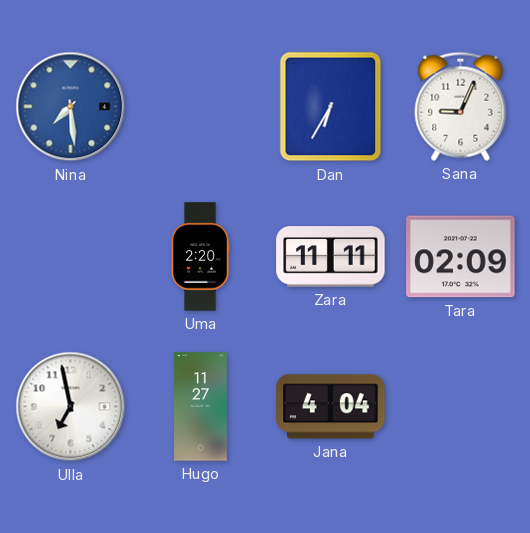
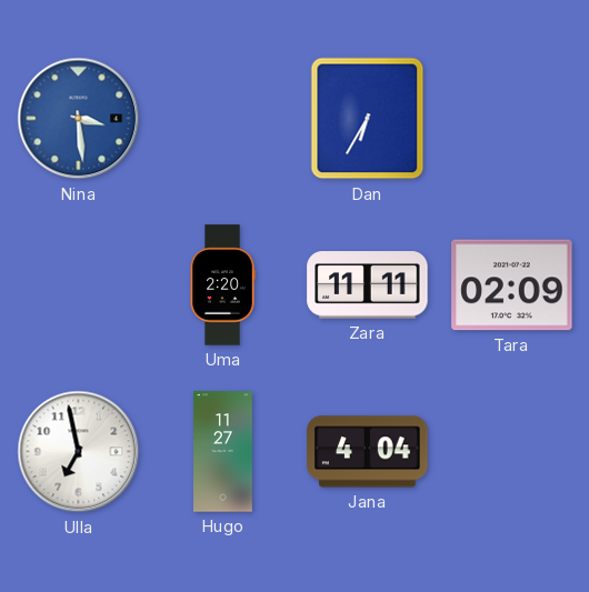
Nina: 7:29 -> 3:29 (79, 119)
Sana: 9:04 -> none (461, 106)
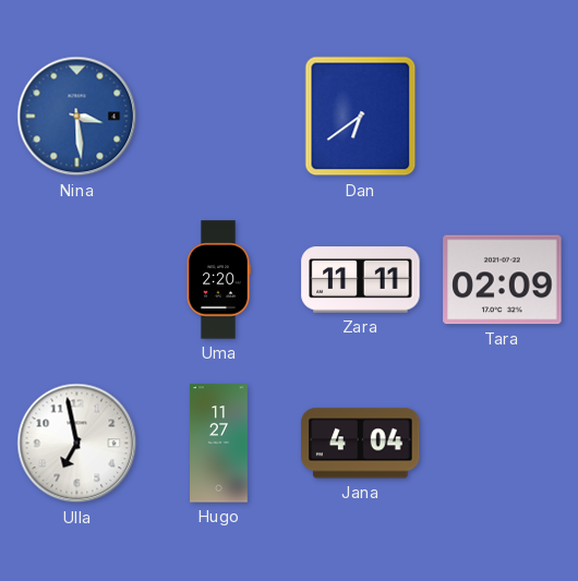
Dan: 6:35 -> 6:39 (361, 117)
